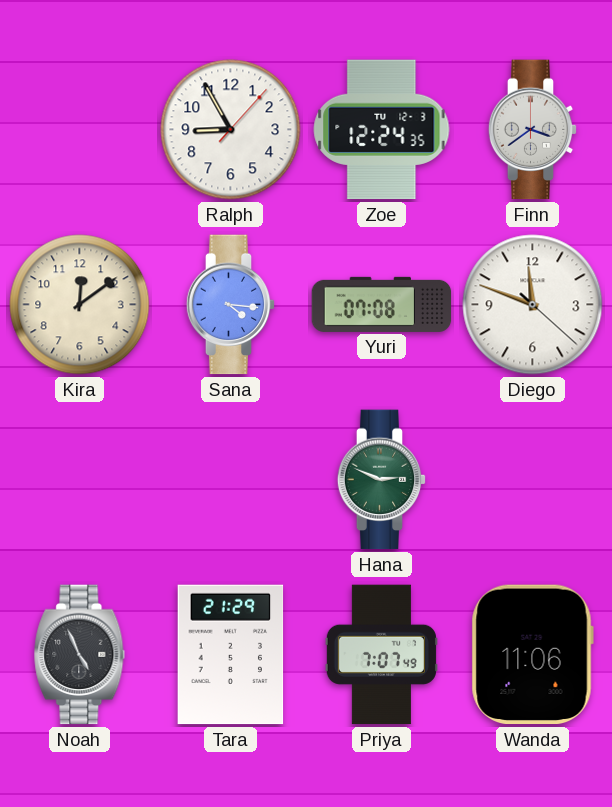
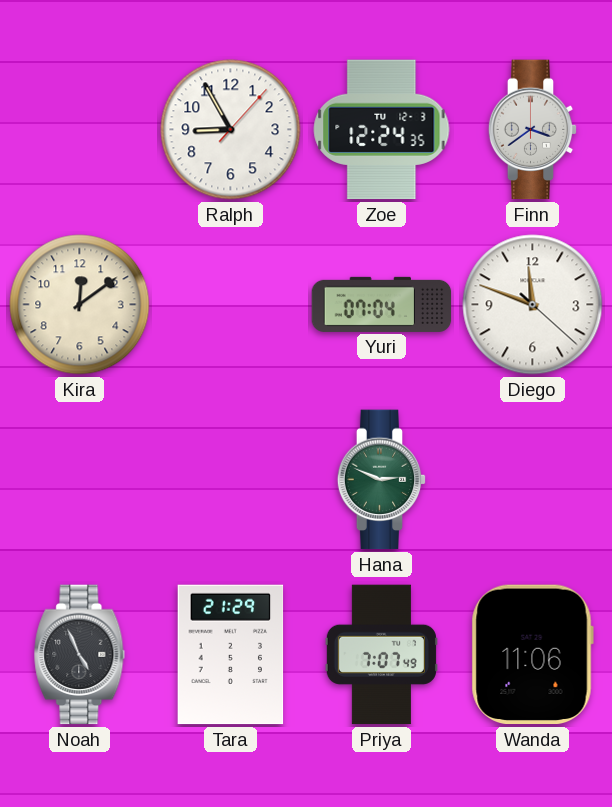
Sana: 4:16 -> none (231, 305)
Yuri: 07:08 -> 07:04 (382, 304)
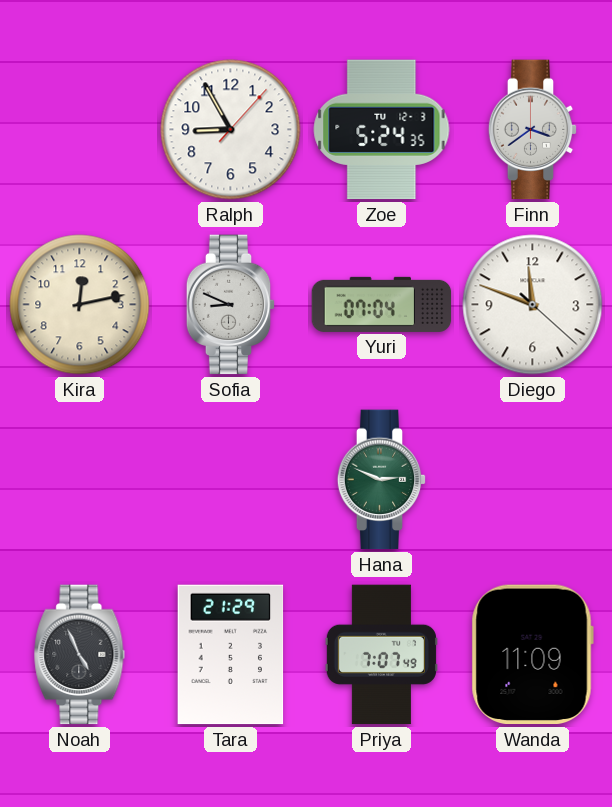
Zoe: 12:24 -> 5:24 (382, 130)
Kira: 12:09 -> 12:13 (80, 305)
Sofia: none -> 8:49 (231, 305)
Wanda: 11:06 -> 11:09 (532, 655)
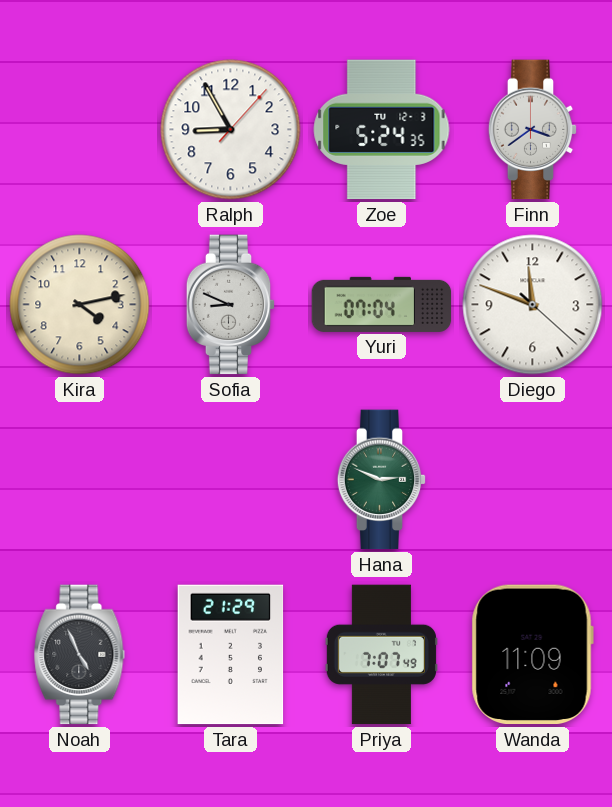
Kira: 12:13 -> 4:13 (80, 305)
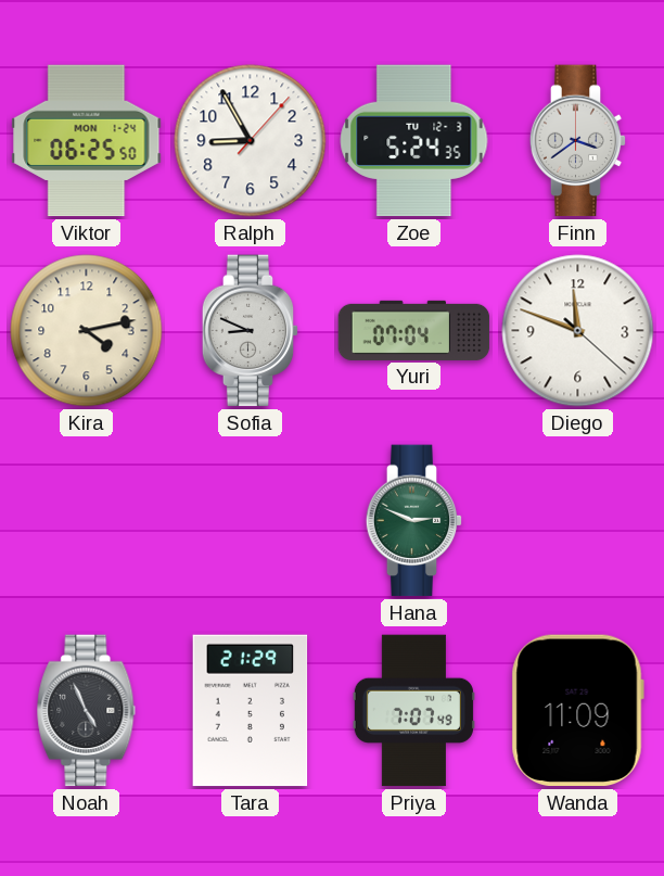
Viktor: none -> 06:25 (87, 141)
